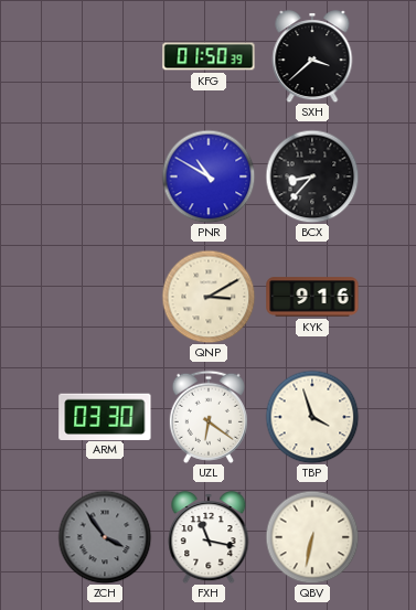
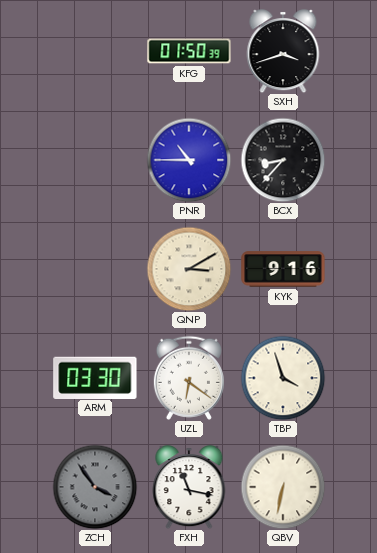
SXH: 3:38 -> 3:42 (283, 51)
PNR: 10:50 -> 10:45 (189, 160)
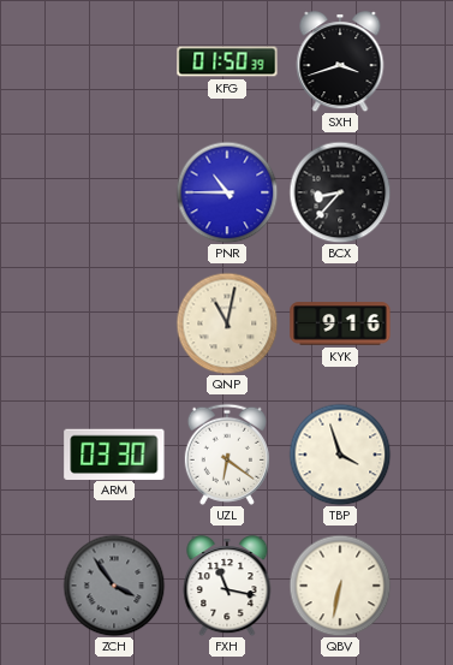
QNP: 3:10 -> 11:02 (227, 323)
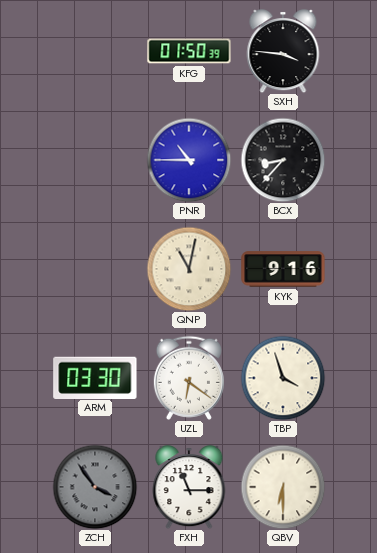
SXH: 3:42 -> 3:46 (283, 51)
FXH: 11:17 -> 11:15 (189, 487)
QBV: 6:32 -> 6:30 (283, 487)
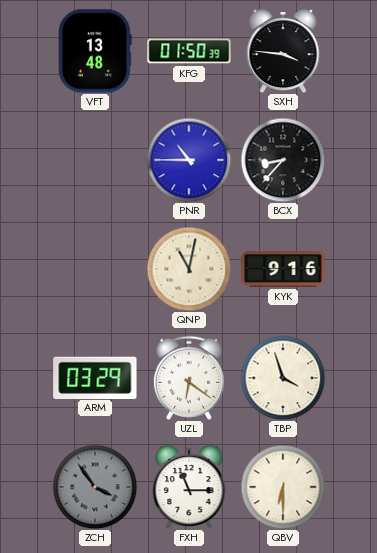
VFT: none -> 13:48 (96, 51)
ARM: 03:30 -> 03:29 (95, 377)
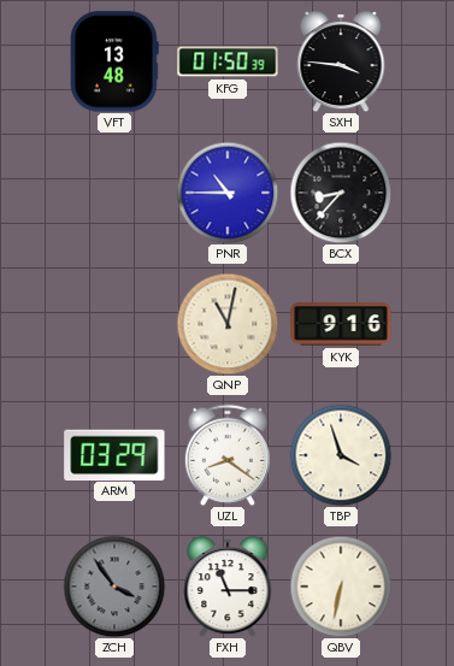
UZL: 6:21 -> 8:21 (228, 455)
QBV: 6:30 -> 6:32 (341, 587)
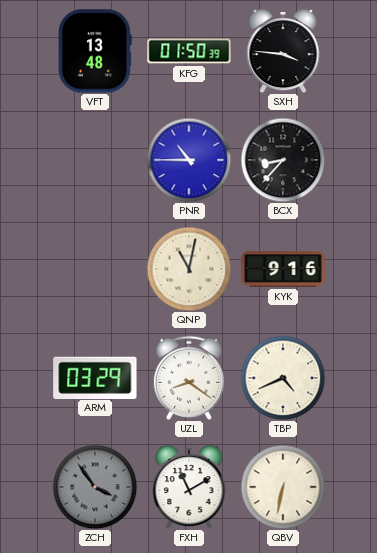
TBP: 3:57 -> 4:41 (283, 378)
FXH: 11:15 -> 11:10 (189, 487)
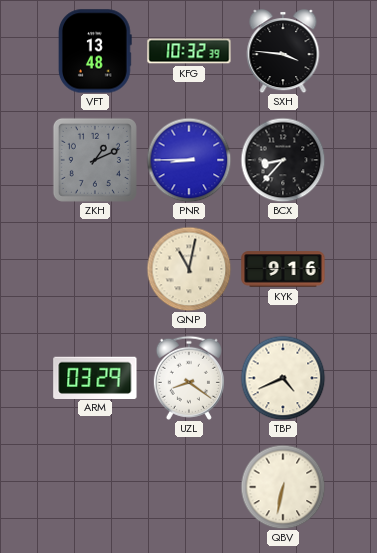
KFG: 01:50 -> 10:32 (189, 51)
ZKH: none -> 1:11 (95, 160)
PNR: 10:45 -> 8:45 (189, 160)
ZCH: 3:54 -> none (95, 487)
FXH: 11:10 -> none (189, 487)
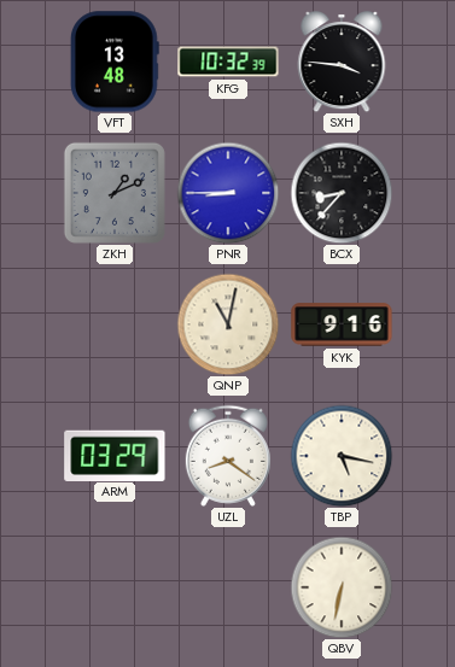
TBP: 4:41 -> 5:17 (342, 456)
